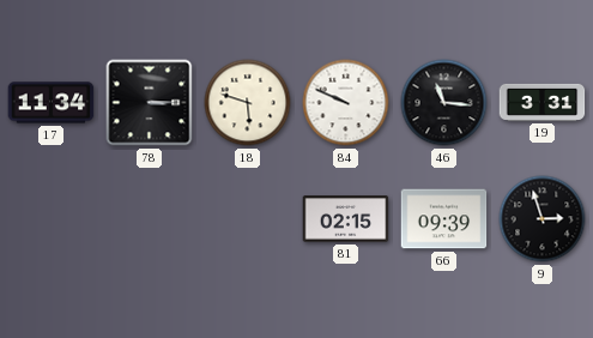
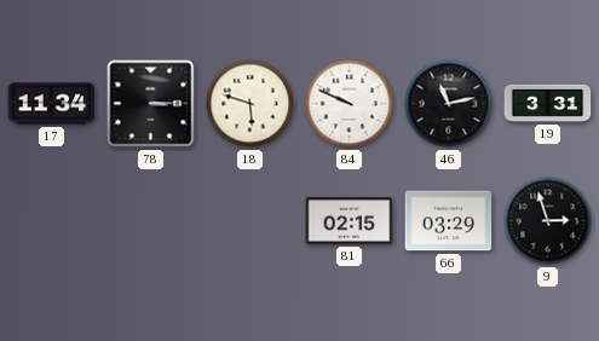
46: 11:16 -> 11:13 (449, 104)
66: 09:39 -> 03:29 (449, 221)
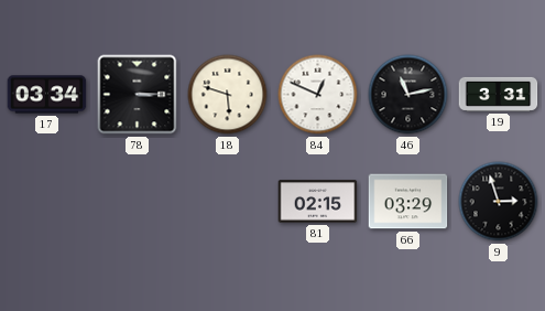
17: 11:34 -> 03:34 (47, 95)
84: 9:49 -> 12:49 (318, 95)
